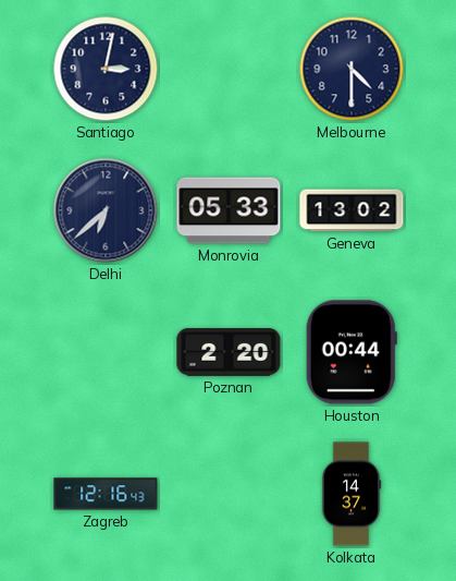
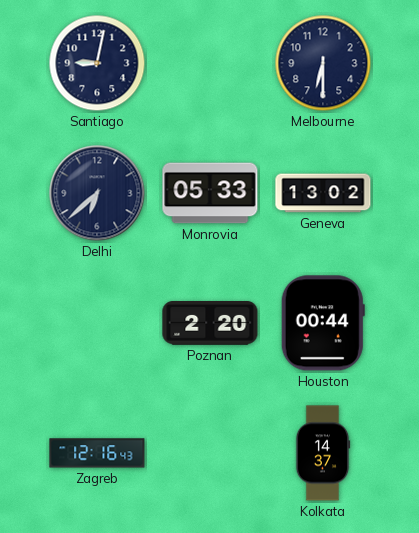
Santiago: 3:02 -> 9:02 (97, 63)
Melbourne: 4:30 -> 6:30 (323, 63)
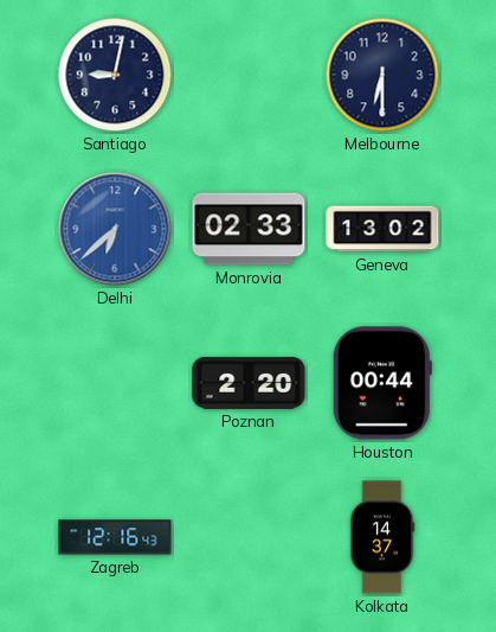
Delhi dial: navy -> blue (115, 229)
Monrovia: 05:33 -> 02:33 (249, 229)
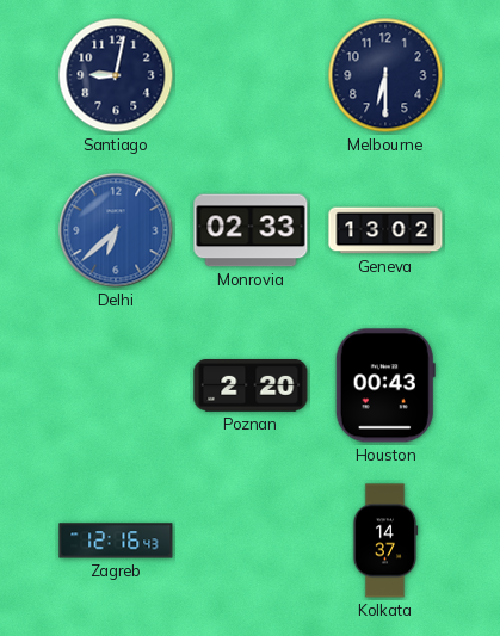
Houston: 00:44 -> 00:43 (385, 385)
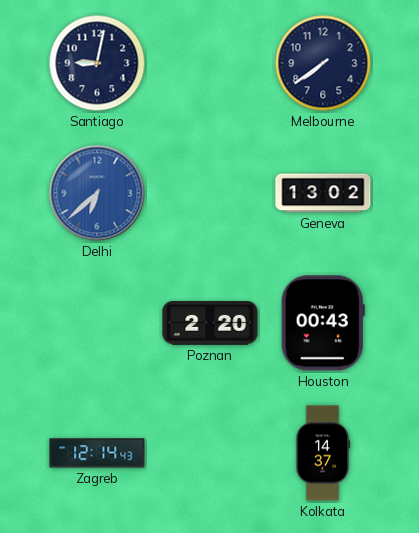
Melbourne: 6:30 -> 7:39 (323, 63)
Monrovia: 02:33 -> none (251, 230)
Zagreb: 12:16 -> 12:14 (97, 453)
